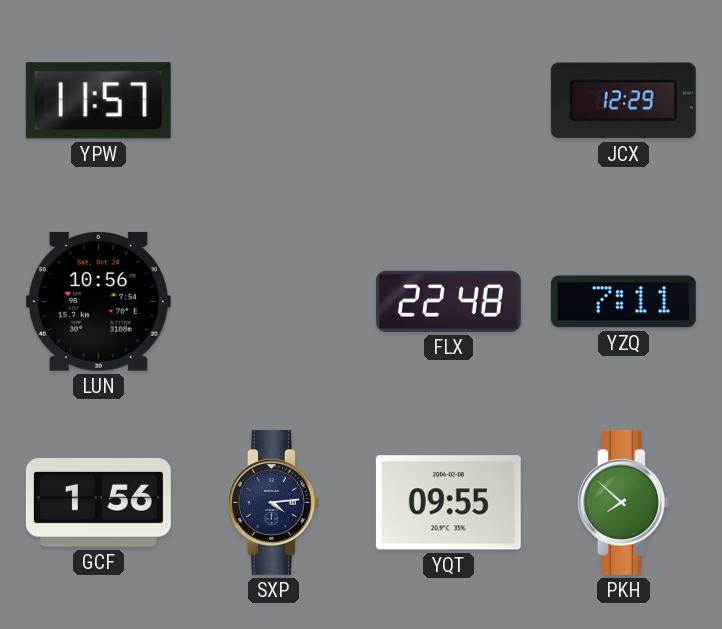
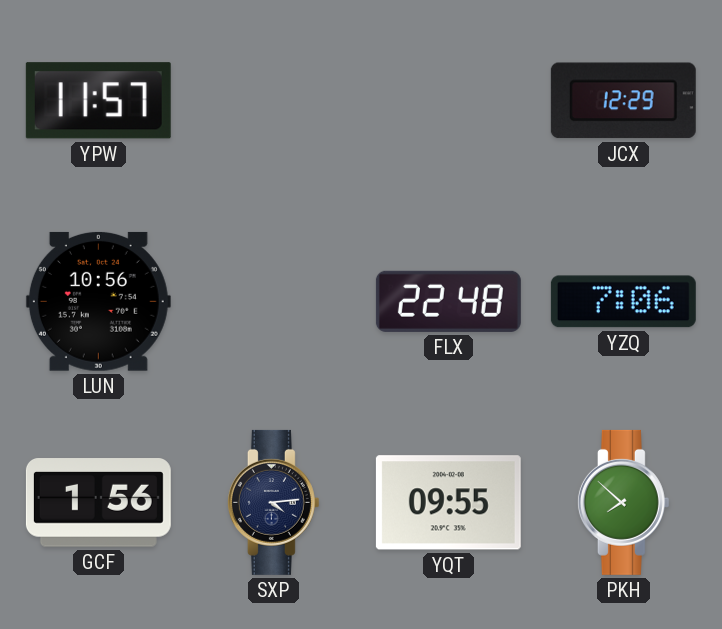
YZQ: 7:11 -> 7:06 (623, 302)
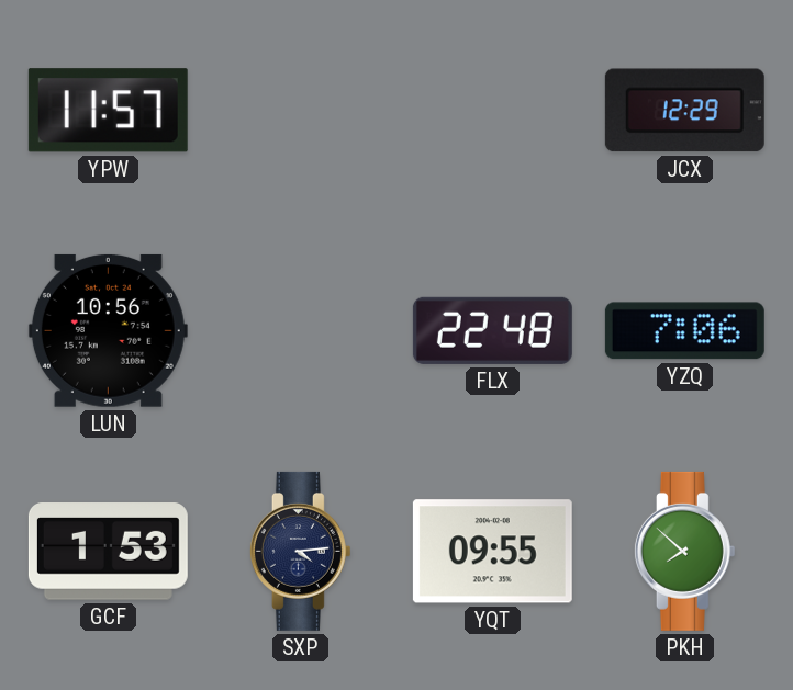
GCF: 1:56 -> 1:53 (108, 552)
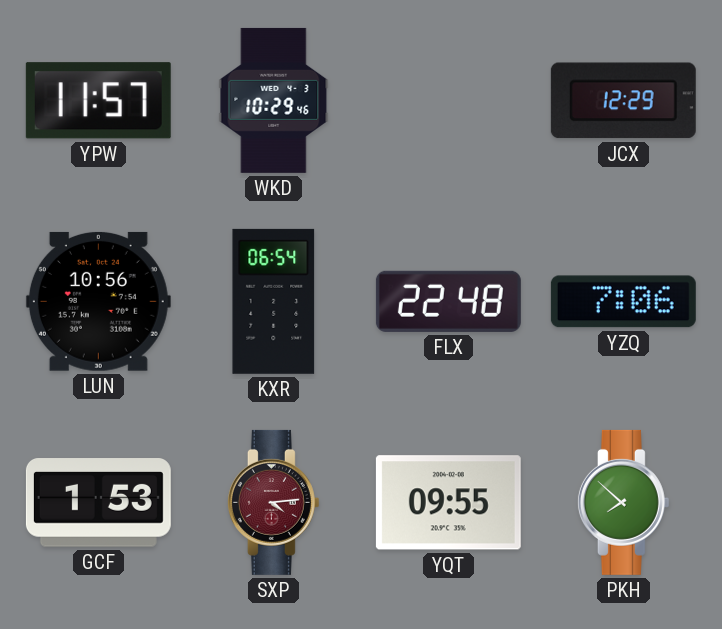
WKD: none -> 10:29 (274, 100)
KXR: none -> 06:54 (274, 301)
SXP dial: navy -> burgundy (273, 502)
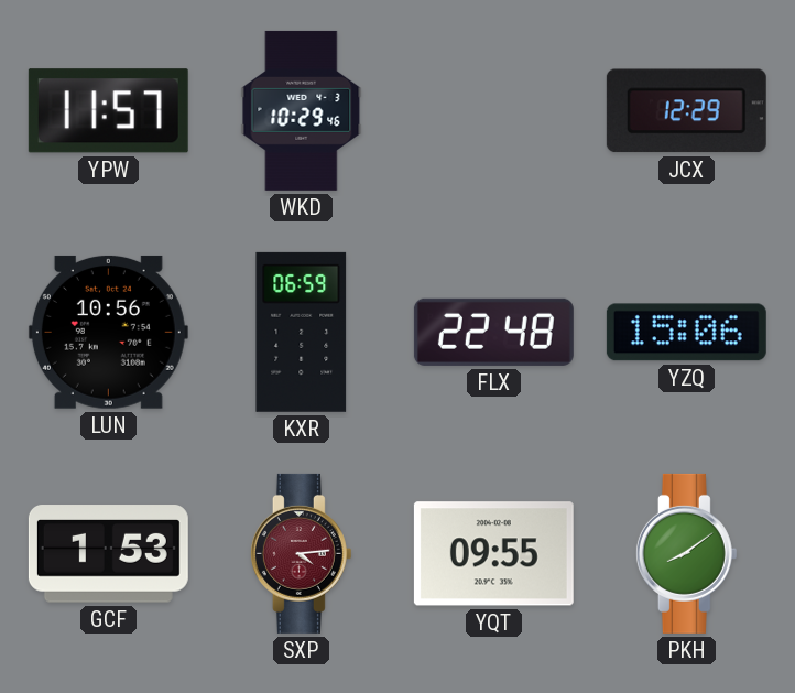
KXR: 06:54 -> 06:59 (302, 332)
YZQ: 7:06 -> 15:06 (686, 333)
PKH: 7:52 -> 8:09 (686, 553)
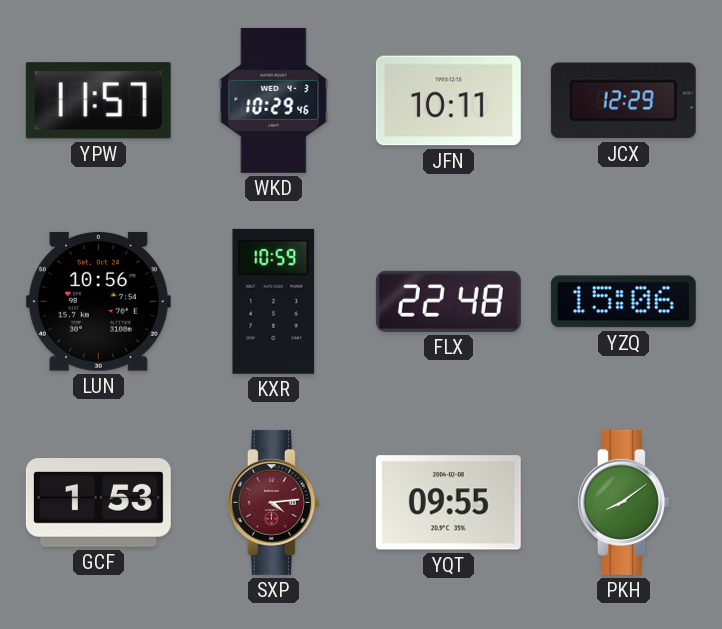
JFN: none -> 10:11 (448, 101)
KXR: 06:59 -> 10:59 (274, 301)
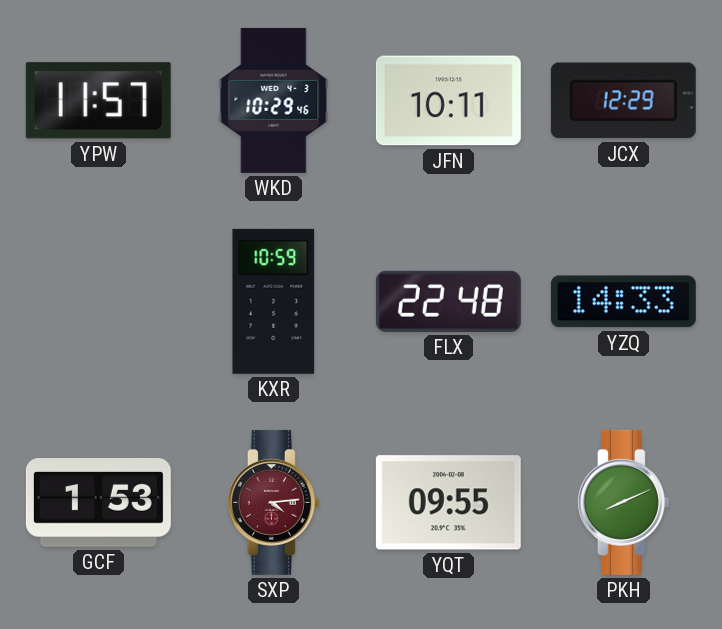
LUN: 10:56 -> none (98, 301)
YZQ: 15:06 -> 14:33 (623, 302)
PKH: 8:09 -> 8:11 (623, 502)
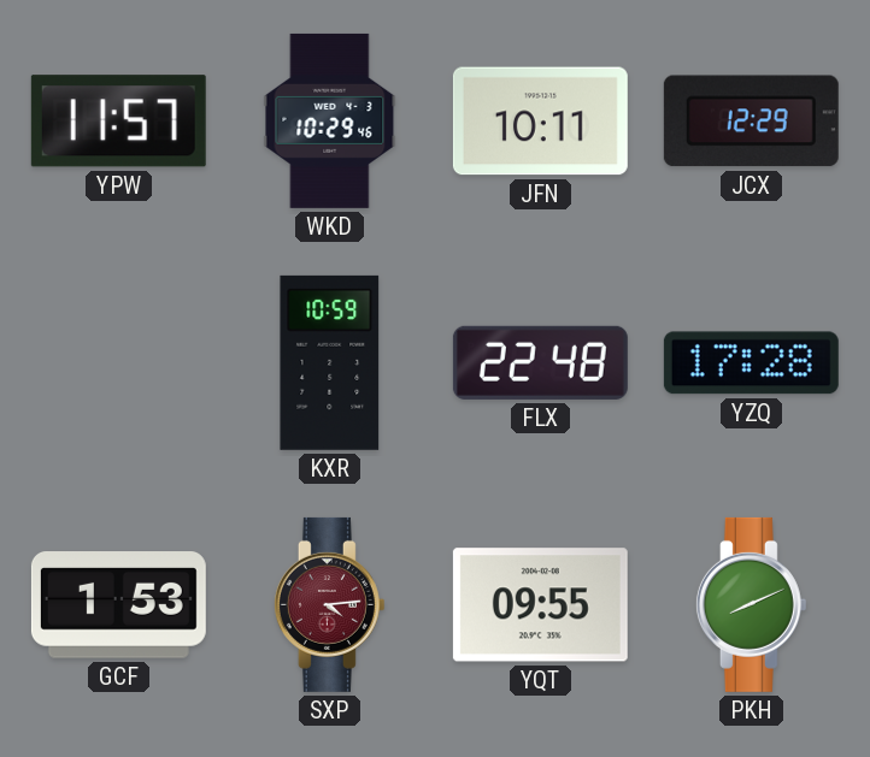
YZQ: 14:33 -> 17:28 (751, 363)
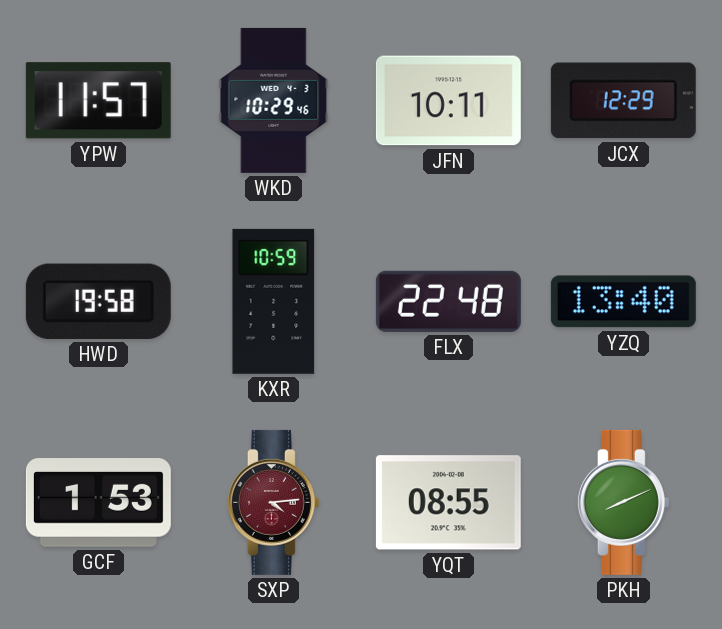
HWD: none -> 19:58 (98, 301)
YZQ: 17:28 -> 13:40 (623, 302)
YQT: 09:55 -> 08:55 (448, 503)
